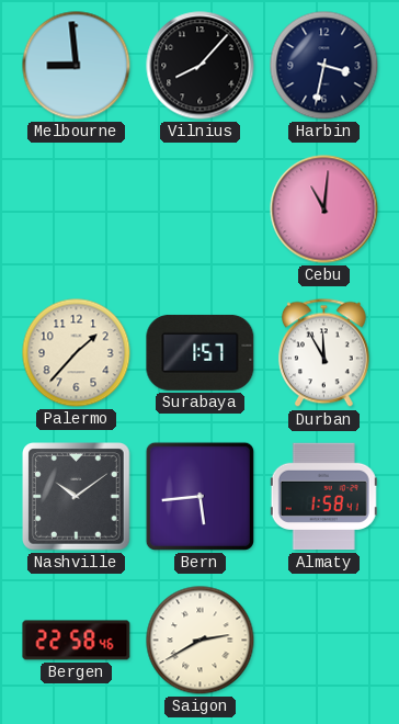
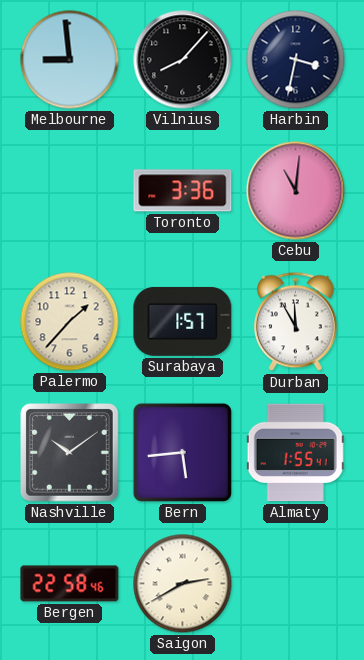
Toronto: none -> 3:36 (183, 191)
Almaty: 1:58 -> 1:55 (295, 453)
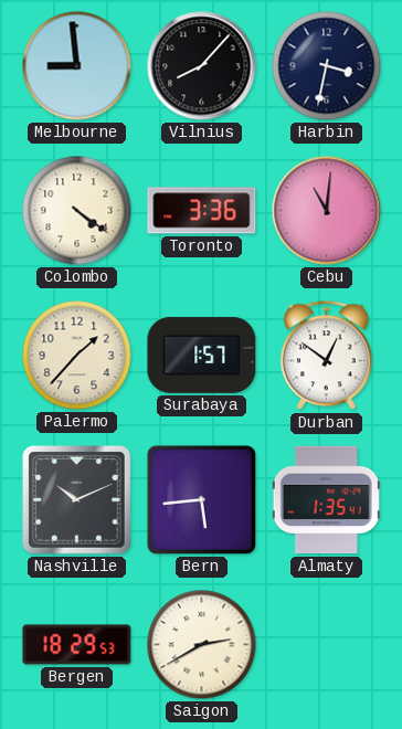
Colombo: none -> 4:21 (77, 211)
Durban: 11:55 -> 12:51 (326, 356)
Nashville: 10:09 -> 10:11 (77, 500)
Almaty: 1:55 -> 1:35 (326, 500)
Bergen: 22:58 -> 18:29 (77, 645)
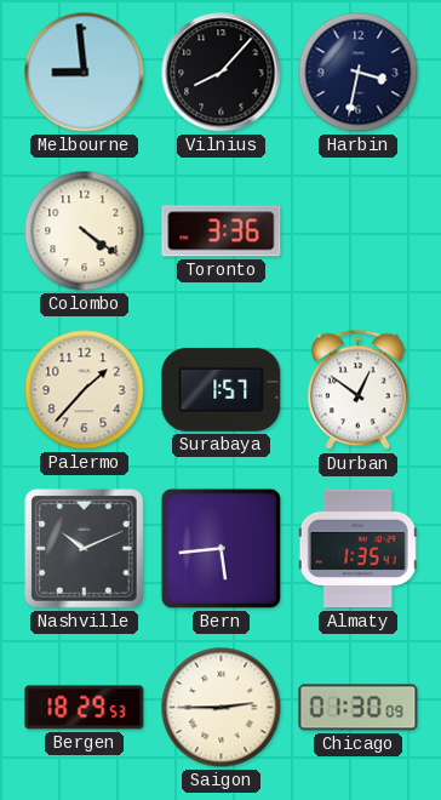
Cebu: 11:01 -> none (327, 211)
Saigon: 2:40 -> 2:45 (222, 708)
Chicago: none -> 01:30 (359, 708)
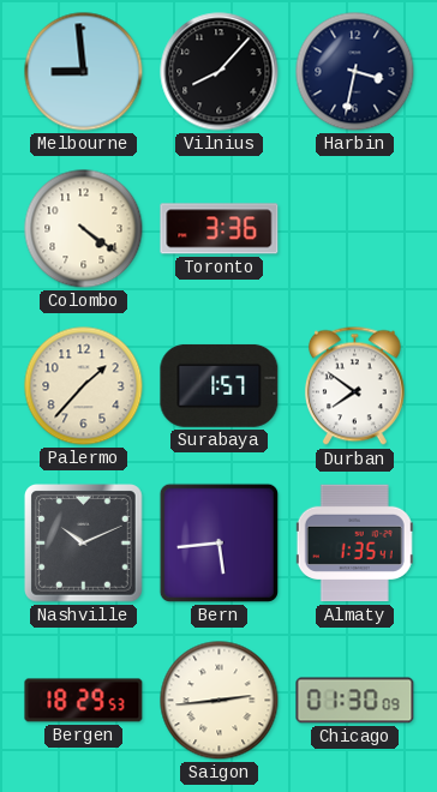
Durban: 12:51 -> 7:51 (354, 386)
Saigon: 2:45 -> 2:44 (220, 701)
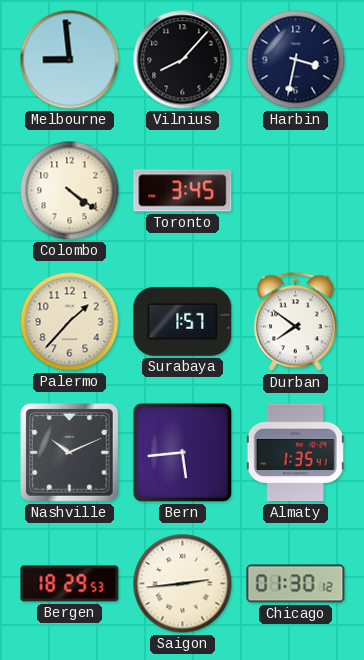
Toronto: 3:36 -> 3:45 (183, 191)
Chicago: 01:30:09 -> 01:30:12 (296, 584)
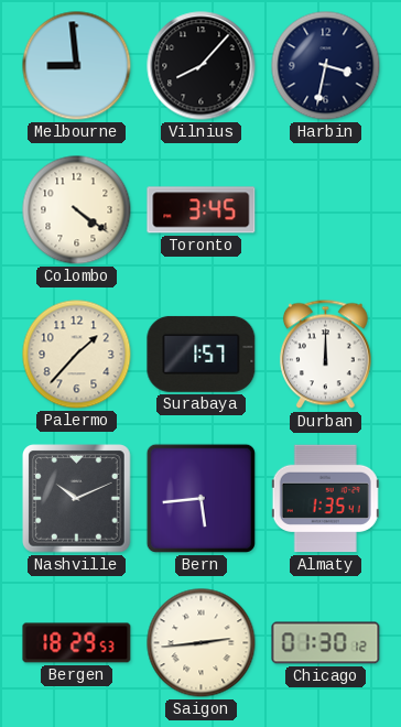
Durban: 7:51 -> 12:00 (325, 355)
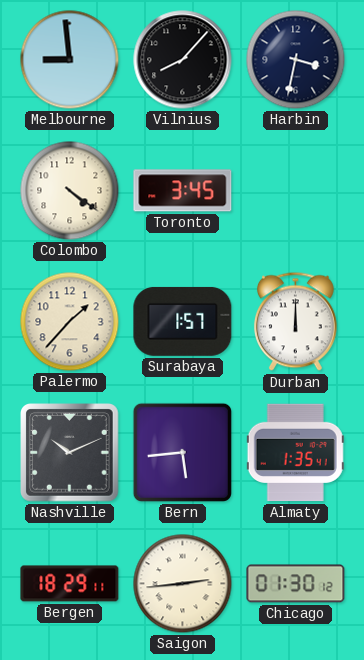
Bergen: 18:29:53 -> 18:29:11 (70, 584)
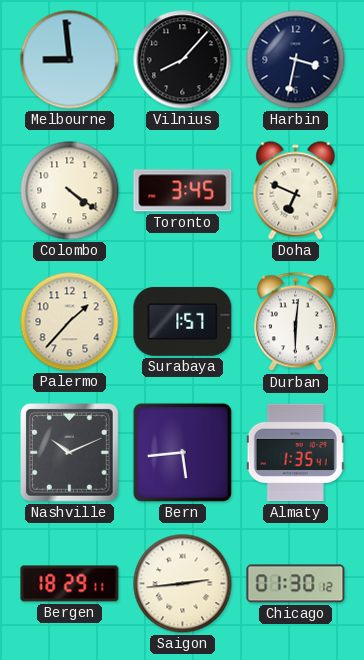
Doha: none -> 6:49 (296, 191)
Durban: 12:00 -> 6:01 (295, 322)
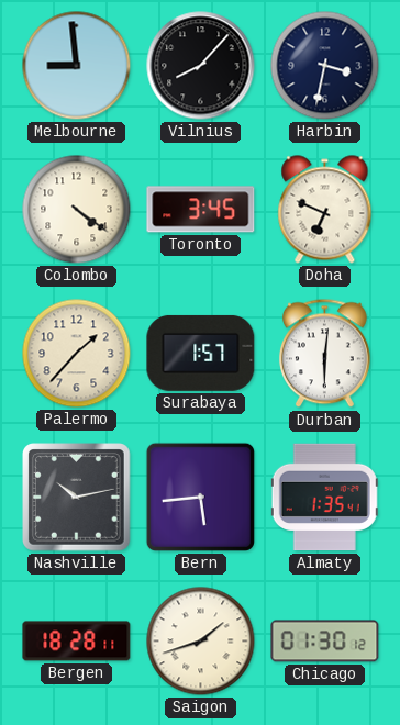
Nashville: 10:11 -> 10:13 (77, 498)
Bergen: 18:29 -> 18:28 (77, 642)
Saigon: 2:44 -> 1:42 (201, 642)
